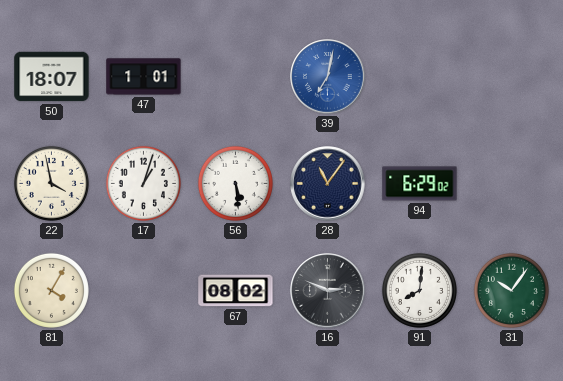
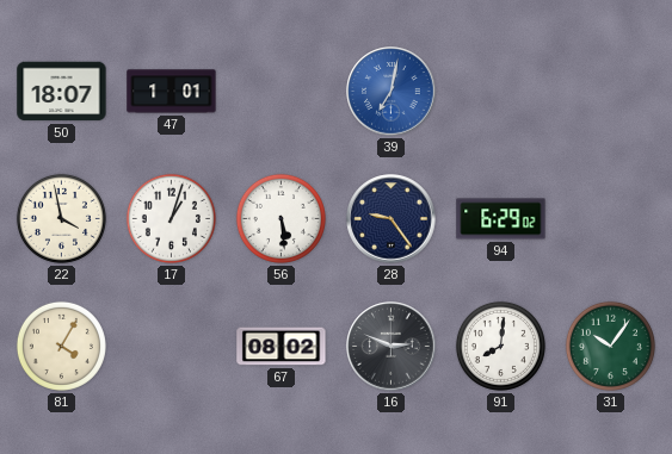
28: 11:06 -> 9:24 (392, 219)
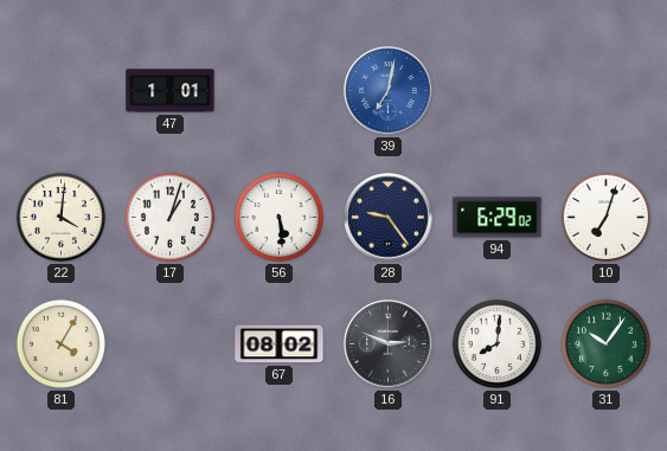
50: 18:07 -> none (62, 92)
22: 3:58 -> 4:01 (60, 217)
10: none -> 7:03 (605, 217)
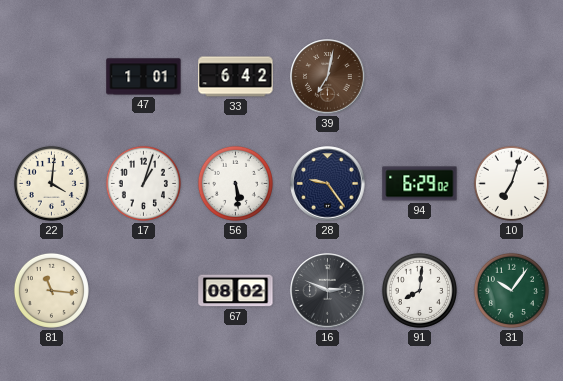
33: none -> 6:42 (236, 77)
39 dial: blue -> brown (328, 77)
81: 4:05 -> 11:16 (51, 290)
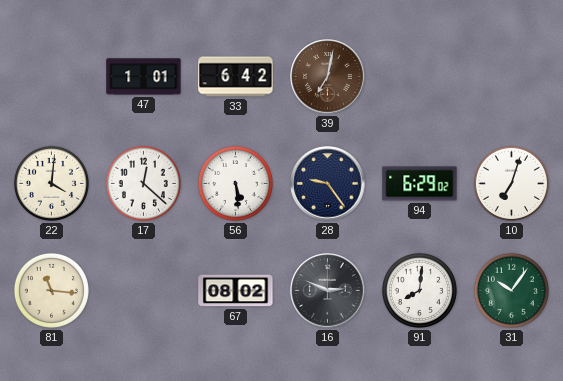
17: 1:03 -> 12:22 (143, 183)
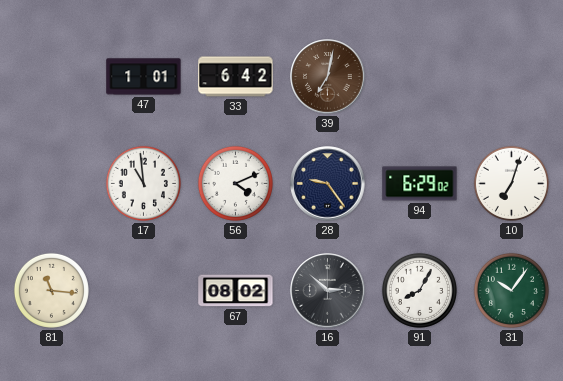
22: 4:01 -> none (51, 183)
17: 12:22 -> 10:59 (143, 183)
56: 5:29 -> 4:11 (235, 183)
16: 2:49 -> 2:52 (328, 291)
91: 8:01 -> 8:05 (419, 290)
